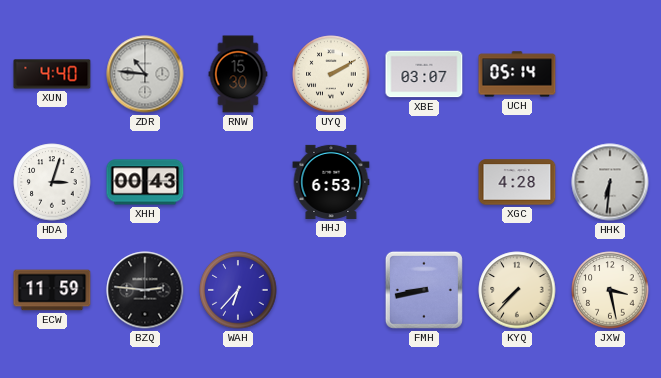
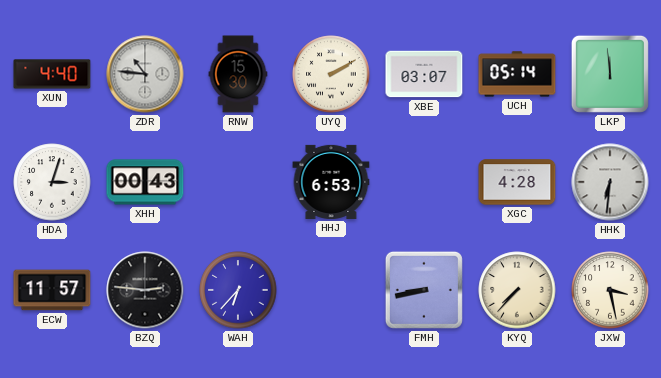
LKP: none -> 11:59 (610, 74)
ECW: 11:59 -> 11:57 (52, 290)
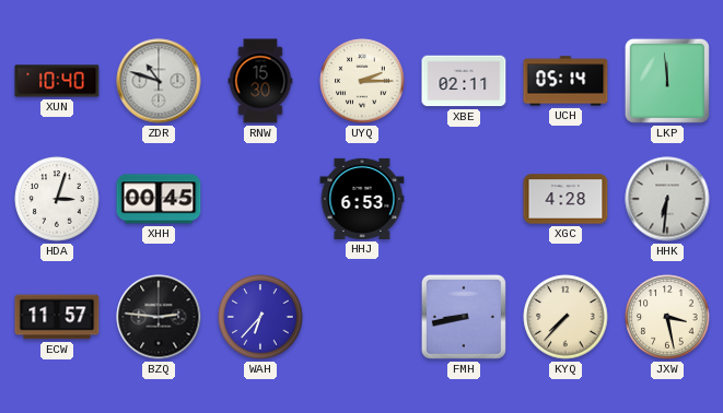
XUN: 4:40 -> 10:40 (57, 81)
ZDR: 10:46 -> 10:48 (159, 81)
UYQ: 2:10 -> 2:15 (362, 81)
XBE: 03:07 -> 02:11 (464, 81)
XHH: 00:43 -> 00:45 (159, 199)
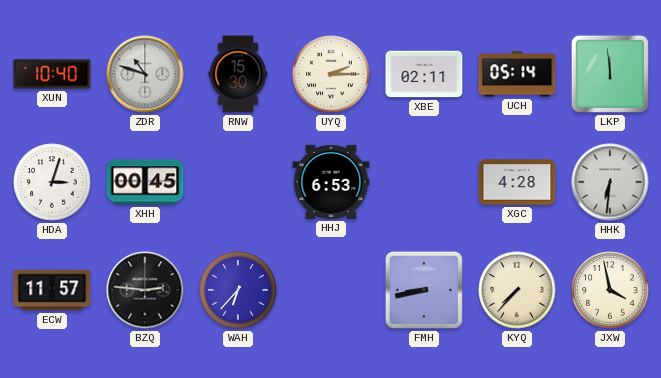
JXW: 3:28 -> 3:58 (610, 290)
